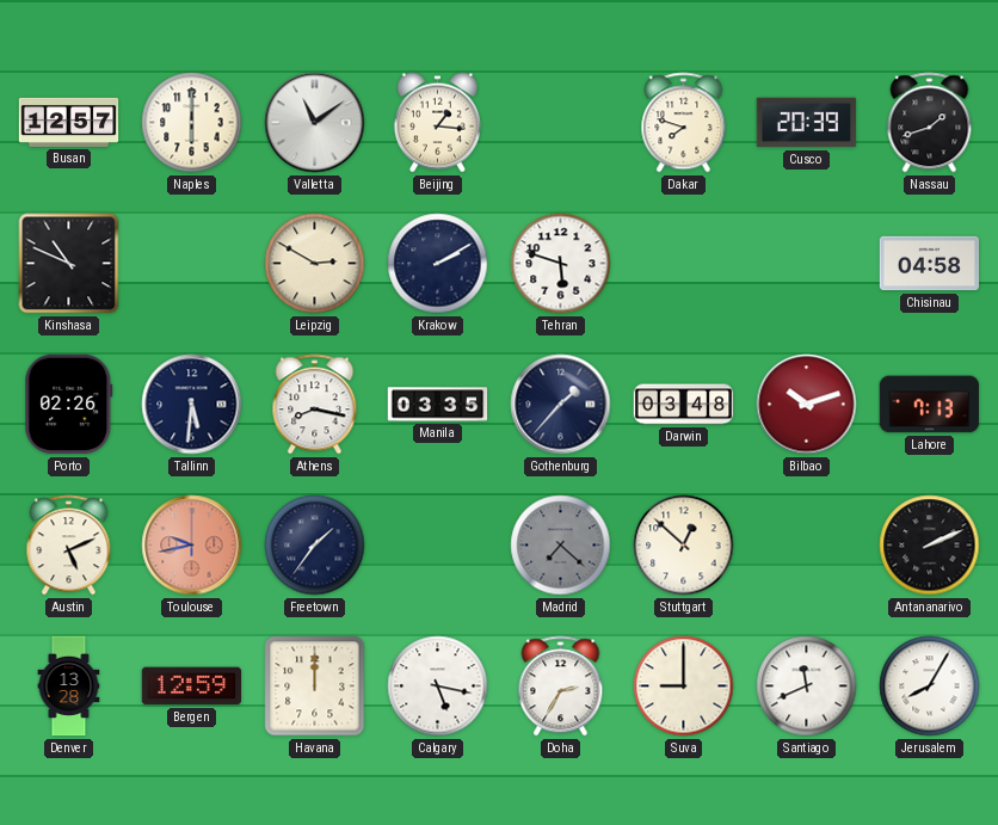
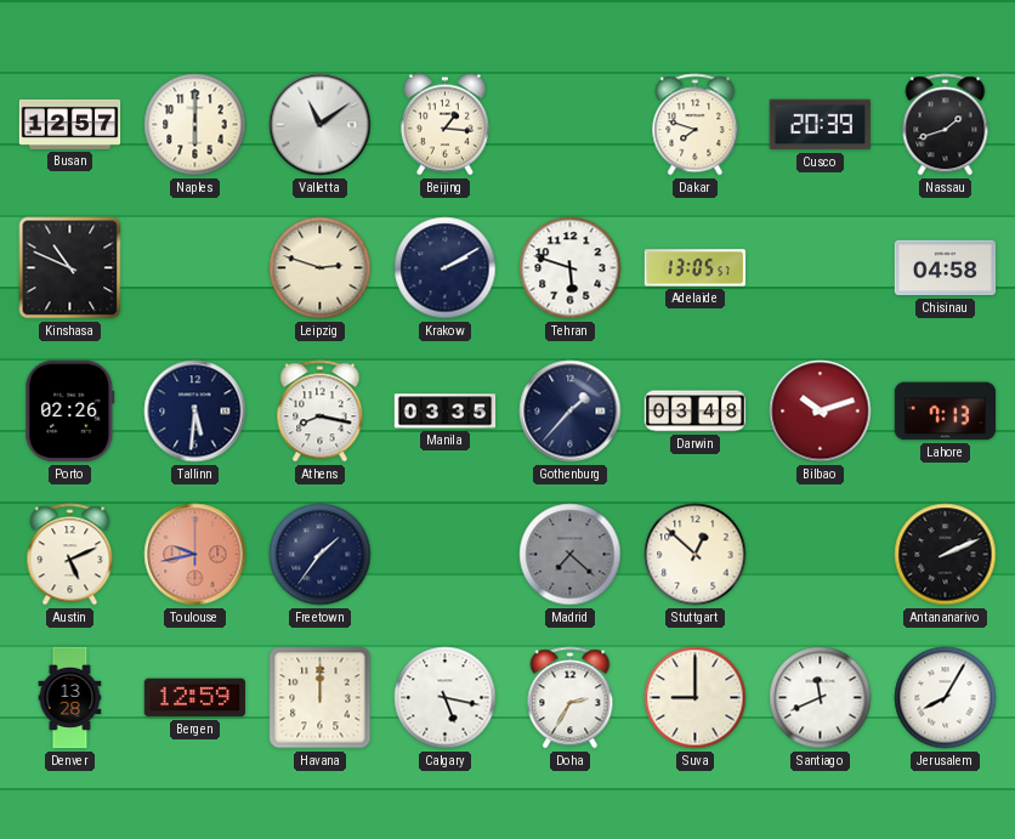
Leipzig: 2:50 -> 2:48 (321, 268)
Adelaide: none -> 13:05 (696, 268)
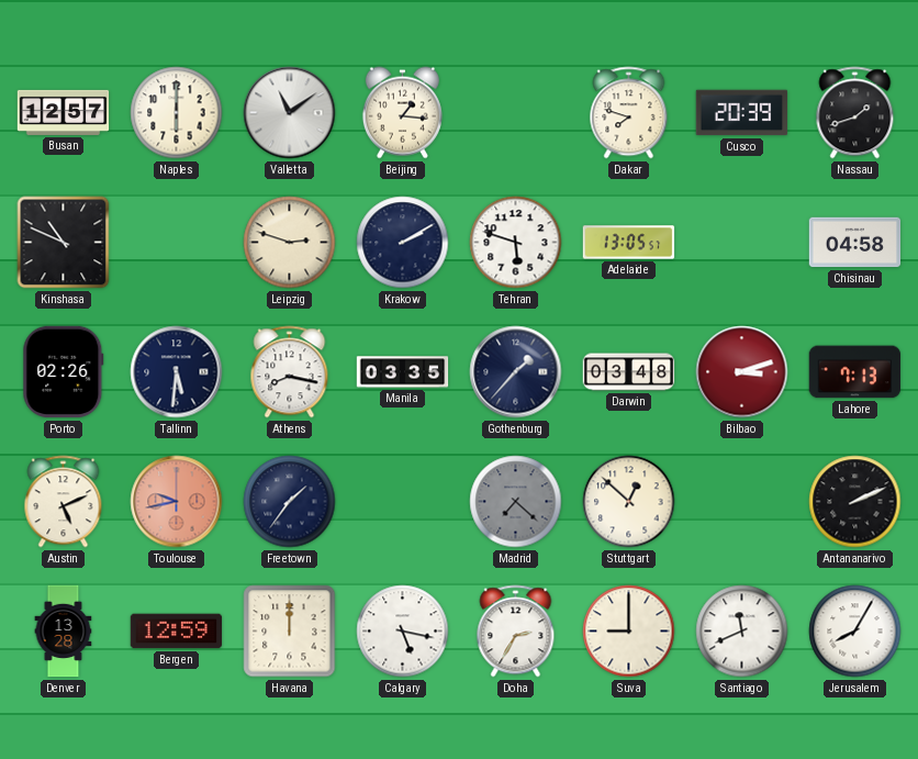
Bilbao: 10:12 -> 3:12 (742, 372)
